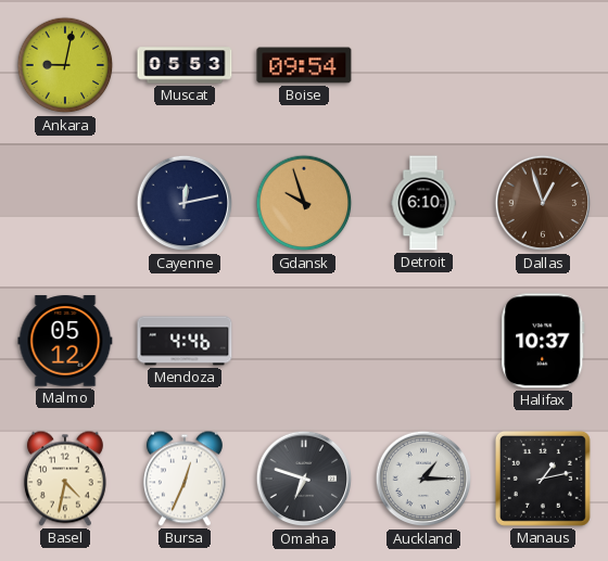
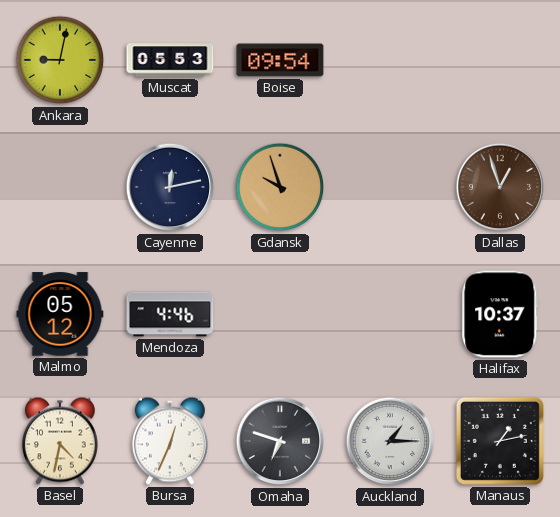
Detroit: 6:10 -> none (423, 203)
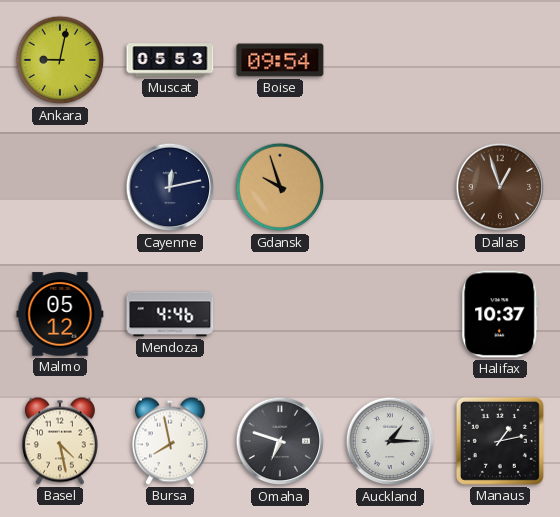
Basel: 4:32 -> 4:28 (60, 441)
Bursa: 12:34 -> 7:58 (170, 441)
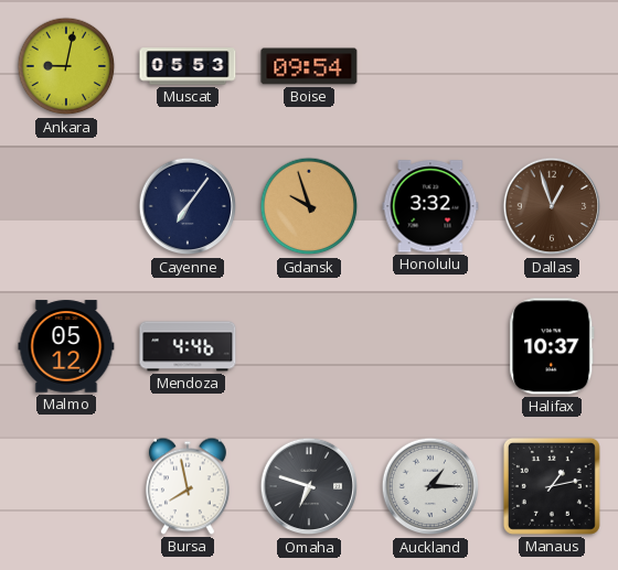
Cayenne: 12:13 -> 7:06 (188, 206)
Honolulu: none -> 3:32 (430, 206)
Basel: 4:28 -> none (60, 441)
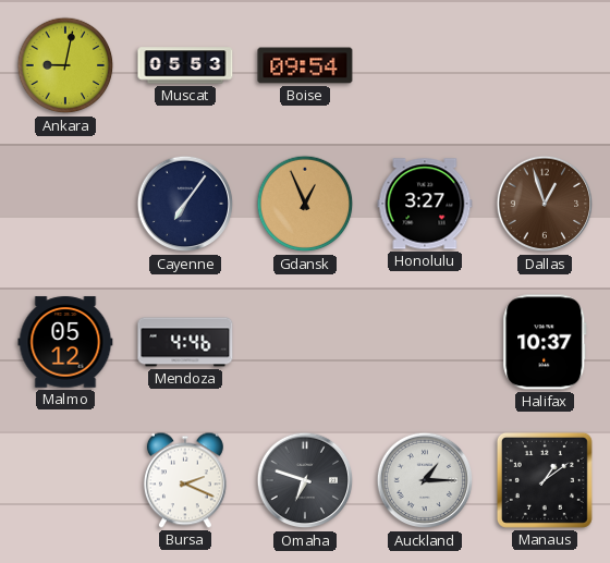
Gdansk: 9:57 -> 12:56 (305, 204)
Honolulu: 3:32 -> 3:27 (425, 204)
Bursa: 7:58 -> 2:19 (185, 480)
Manaus: 1:13 -> 1:09 (545, 480)
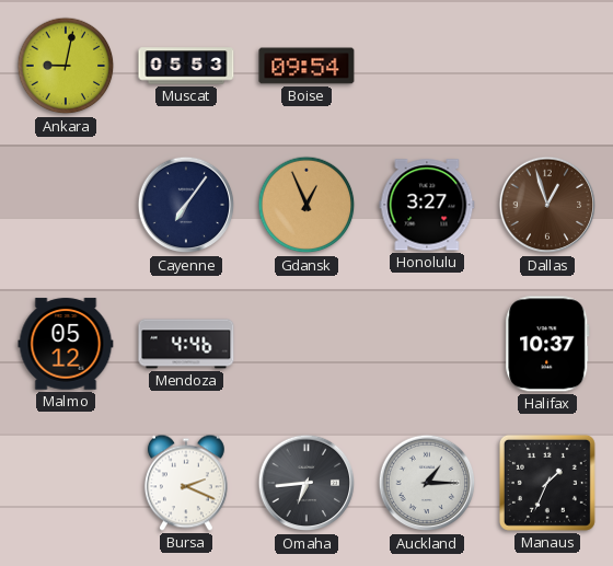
Omaha: 6:48 -> 6:44 (307, 483)
Manaus: 1:09 -> 1:34 (547, 483)
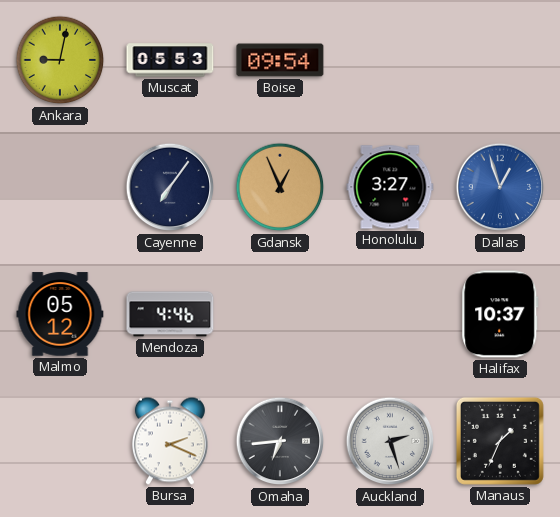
Dallas dial: brown -> blue (500, 187)
Auckland: 1:15 -> 2:27 (390, 441)
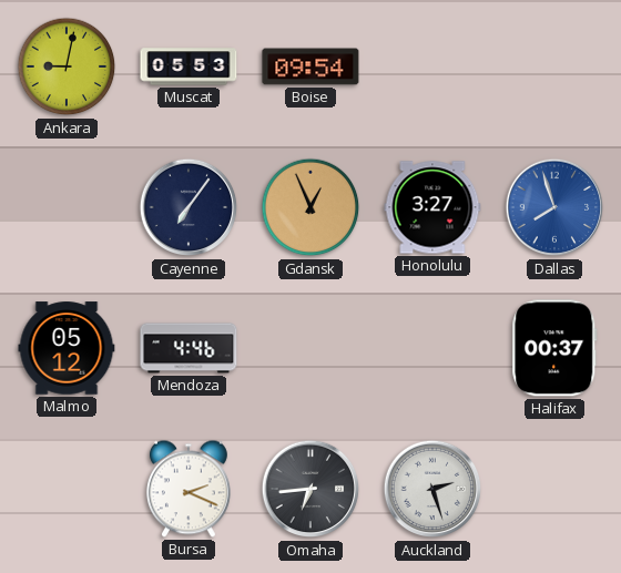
Dallas: 12:57 -> 7:57 (554, 207)
Halifax: 10:37 -> 00:37 (554, 348)
Manaus: 1:34 -> none (500, 441)
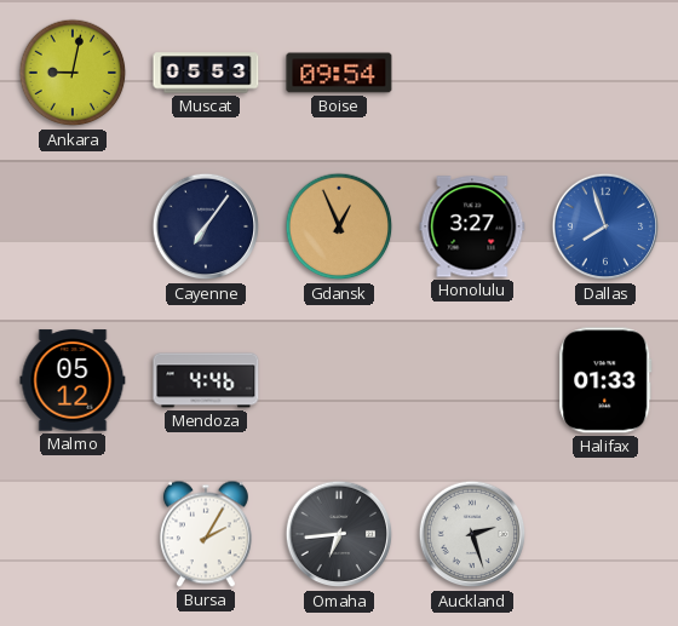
Halifax: 00:37 -> 01:33 (605, 380)
Bursa: 2:19 -> 2:05 (206, 534)
